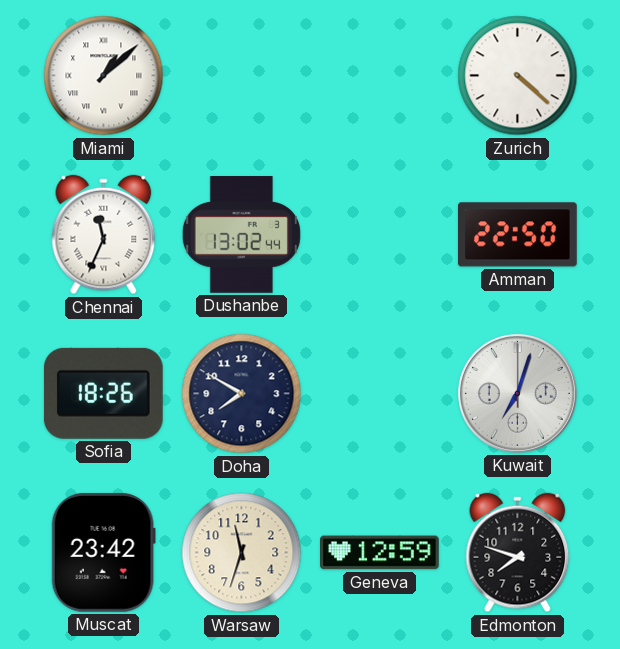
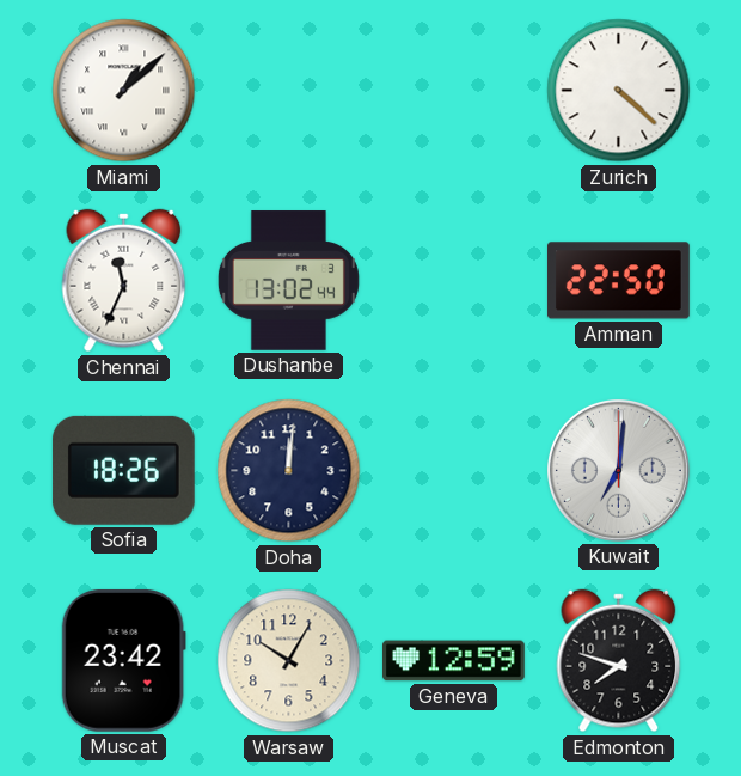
Doha: 7:50 -> 12:01 (289, 471)
Kuwait: 7:03 -> 7:01 (618, 470)
Warsaw: 11:33 -> 10:05 (289, 661)
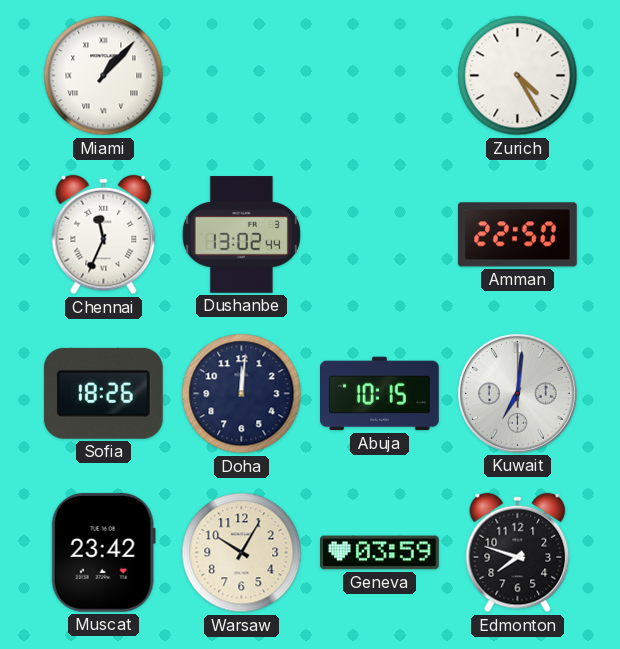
Miami: 1:08 -> 1:07 (104, 76)
Zurich: 4:22 -> 4:25 (518, 76)
Abuja: none -> 10:15 (380, 394)
Geneva: 12:59 -> 03:59 (380, 553)
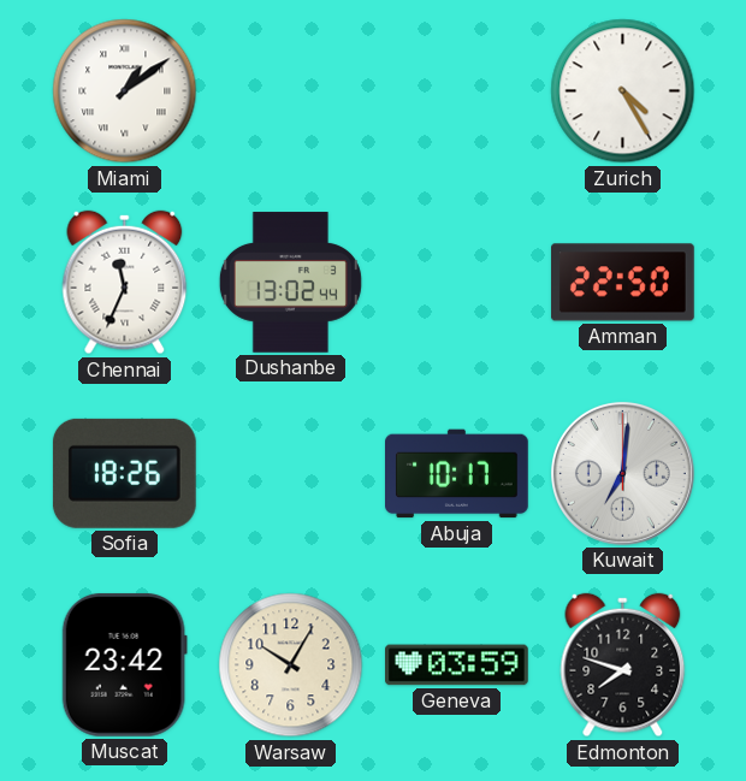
Miami: 1:07 -> 1:09 (125, 91)
Doha: 12:01 -> none (242, 394)
Abuja: 10:15 -> 10:17 (457, 474)
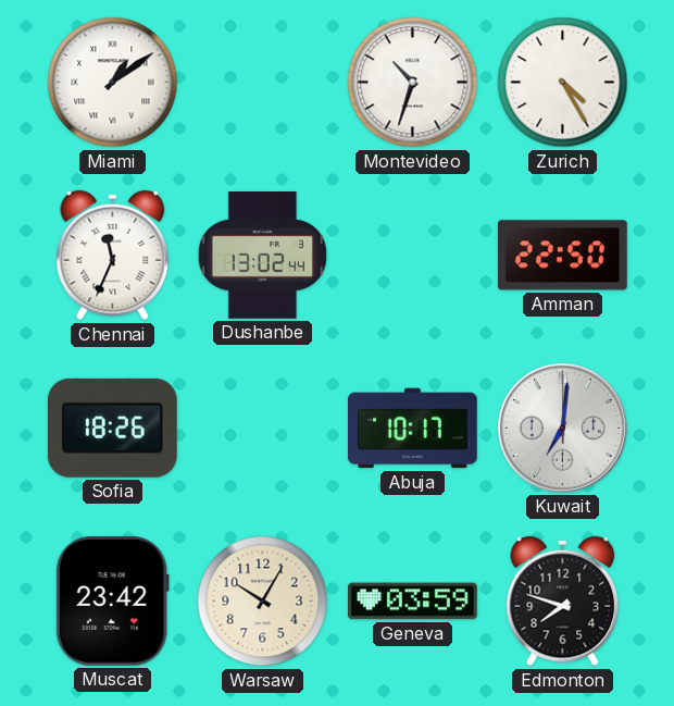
Montevideo: none -> 10:33 (413, 83)
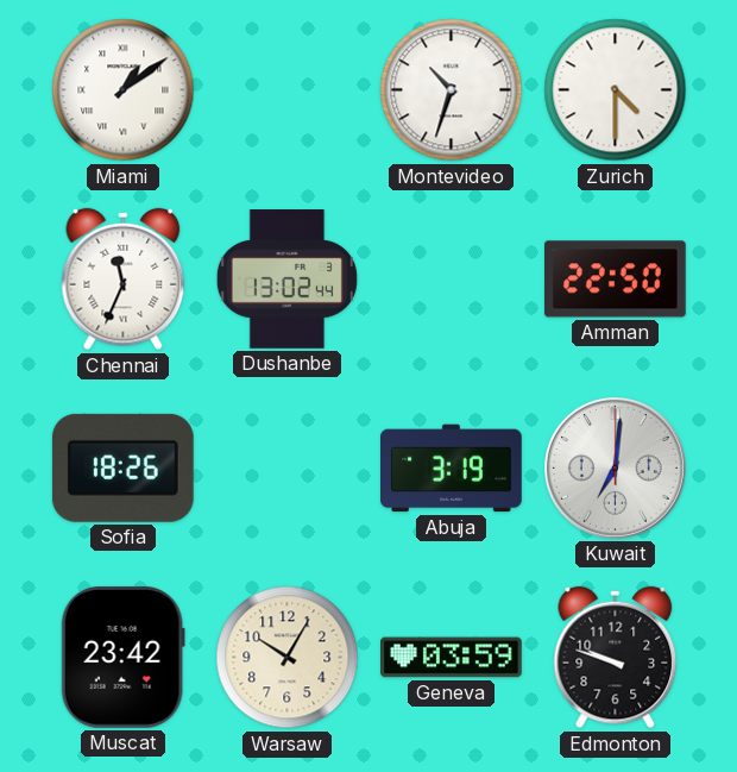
Zurich: 4:25 -> 4:30 (616, 90)
Abuja: 10:17 -> 3:19 (452, 469)
Edmonton: 7:48 -> 9:48 (616, 658)
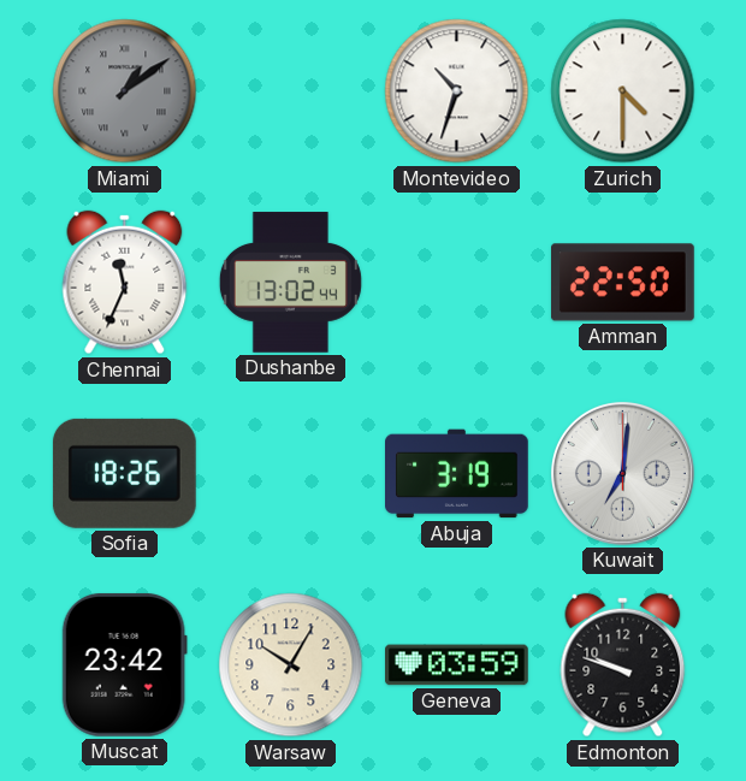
Miami dial: white -> grey (125, 91)
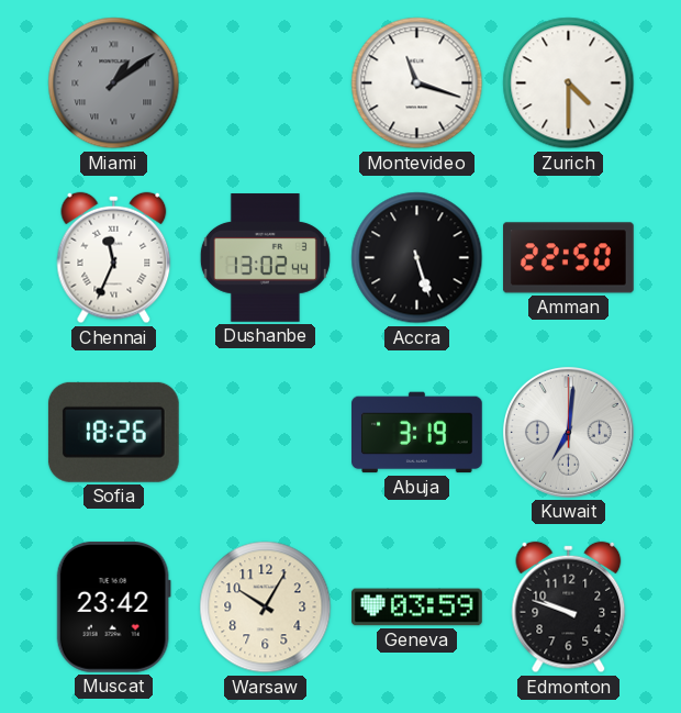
Montevideo: 10:33 -> 11:18 (417, 83)
Accra: none -> 5:27 (417, 258)
